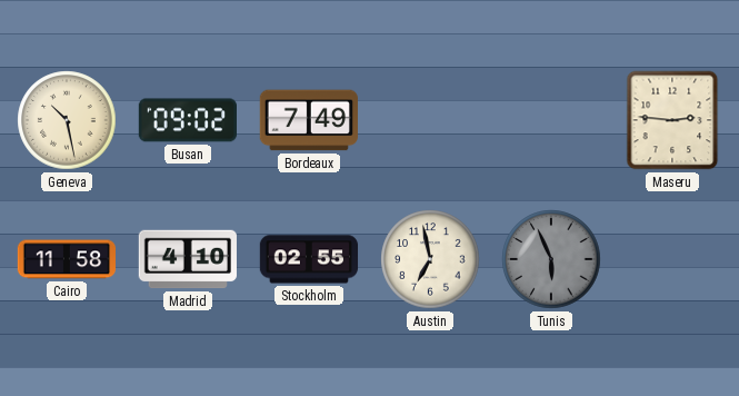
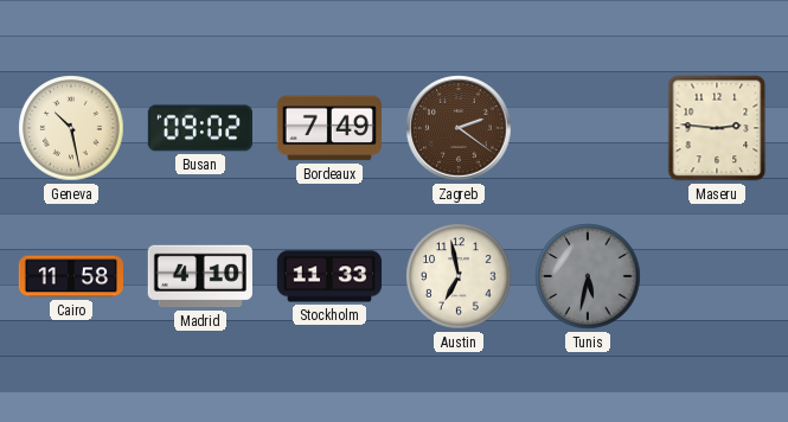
Zagreb: none -> 2:21 (459, 128)
Stockholm: 02:55 -> 11:33 (329, 276)
Tunis: 5:56 -> 5:32 (588, 276)
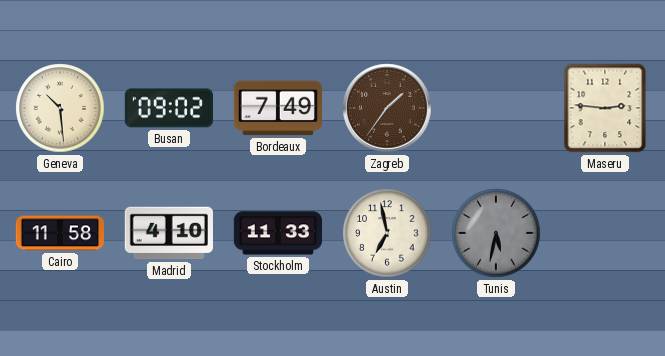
Geneva: 10:28 -> 10:29 (60, 108)
Zagreb: 2:21 -> 1:36 (387, 108)
